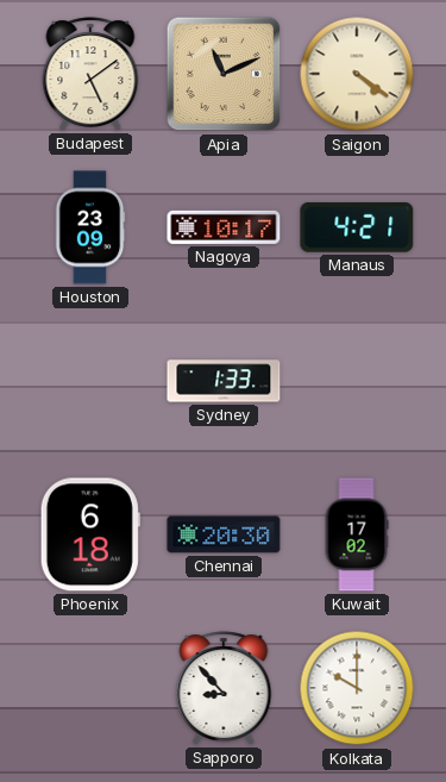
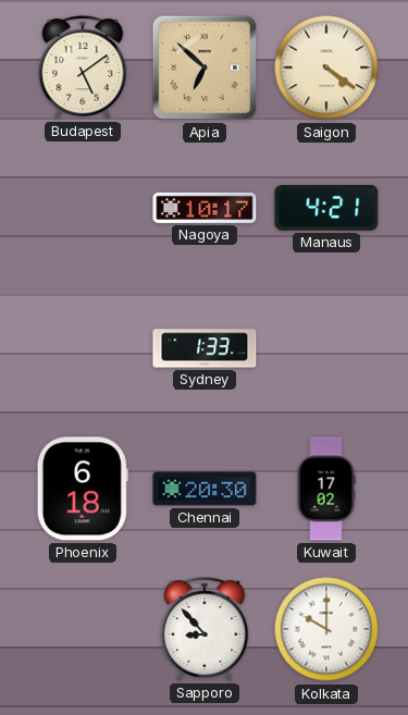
Apia: 11:11 -> 6:52 (205, 67)
Houston: 23:09 -> none (90, 227)
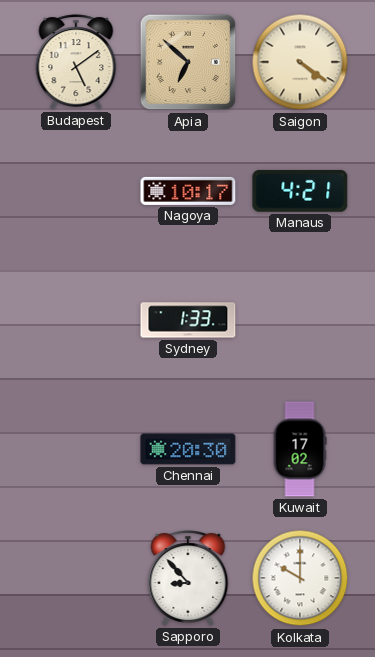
Phoenix: 6:18 -> none (83, 489)
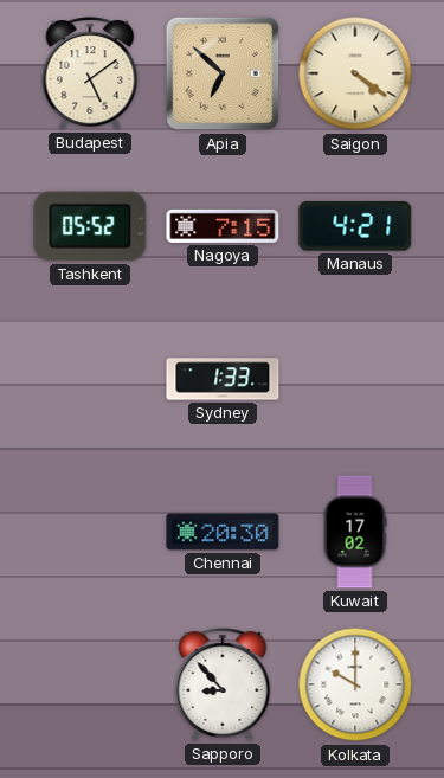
Tashkent: none -> 05:52 (90, 226)
Nagoya: 10:17 -> 7:15 (223, 226)
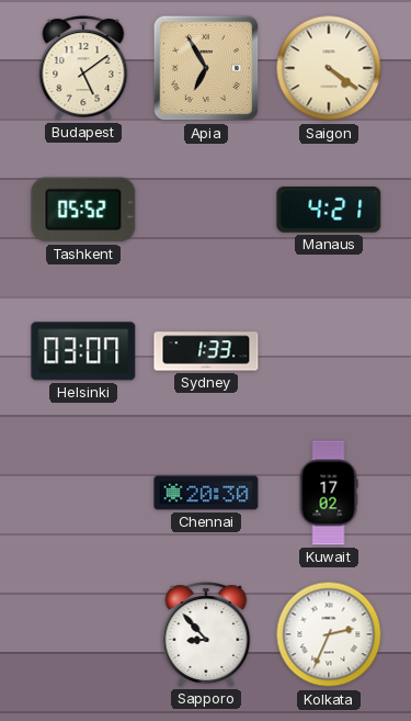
Apia: 6:52 -> 6:55 (206, 68)
Nagoya: 7:15 -> none (223, 226)
Helsinki: none -> 03:07 (83, 351)
Kolkata: 10:00 -> 2:34 (329, 634)
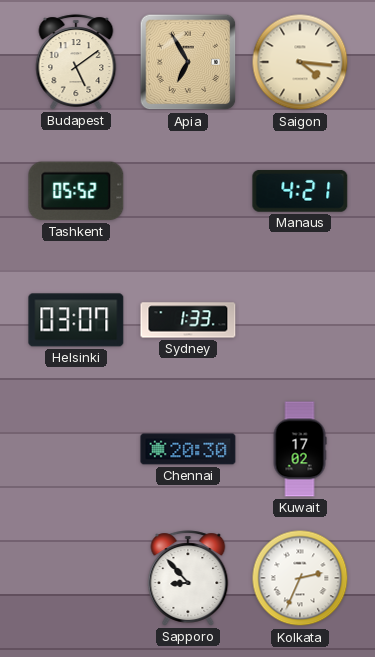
Saigon: 4:21 -> 4:16 (300, 62)
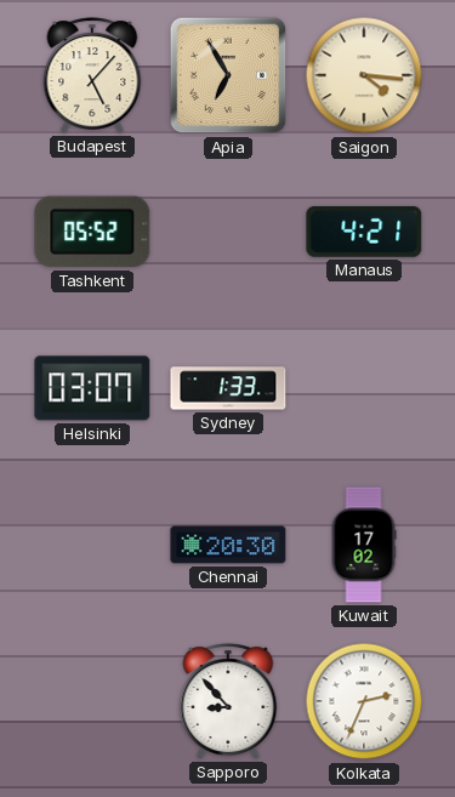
Budapest: 5:09 -> 5:07 (92, 75)
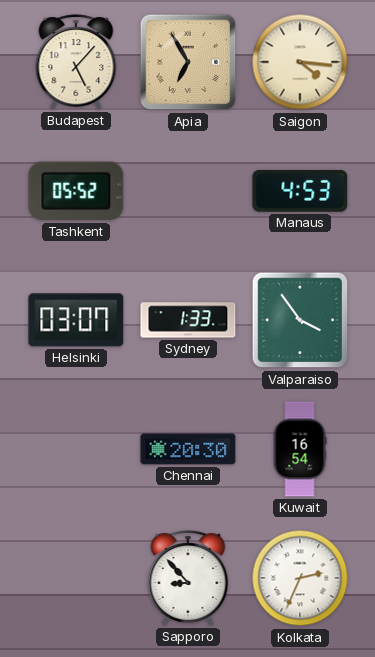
Manaus: 4:21 -> 4:53 (300, 191)
Valparaiso: none -> 3:54 (300, 320)
Kuwait: 17:02 -> 16:54 (300, 449)
